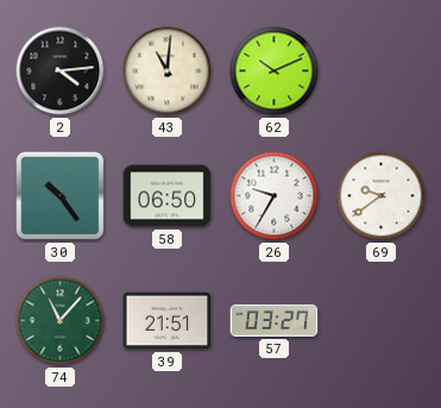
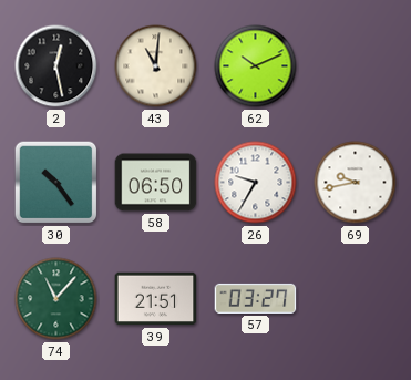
2: 4:14 -> 12:28 (56, 66)
69: 9:39 -> 9:43 (356, 183)
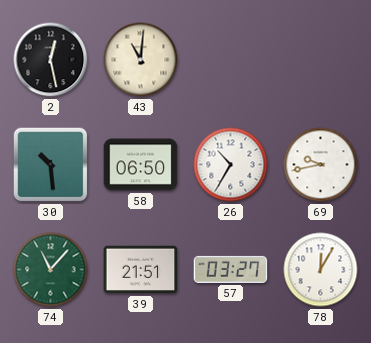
62: 10:11 -> none (256, 66)
30: 10:24 -> 10:29 (51, 165)
26: 9:35 -> 10:35 (231, 165)
78: none -> 12:05 (321, 270)
